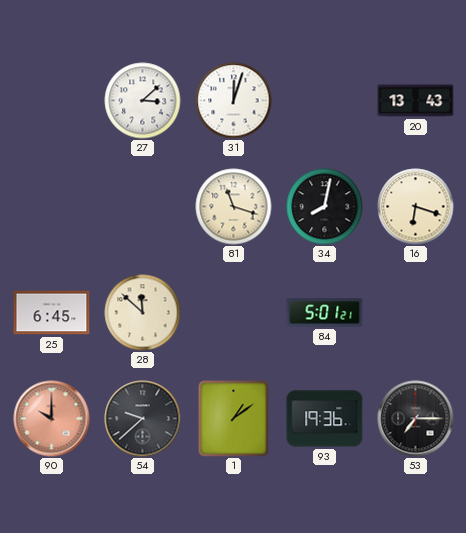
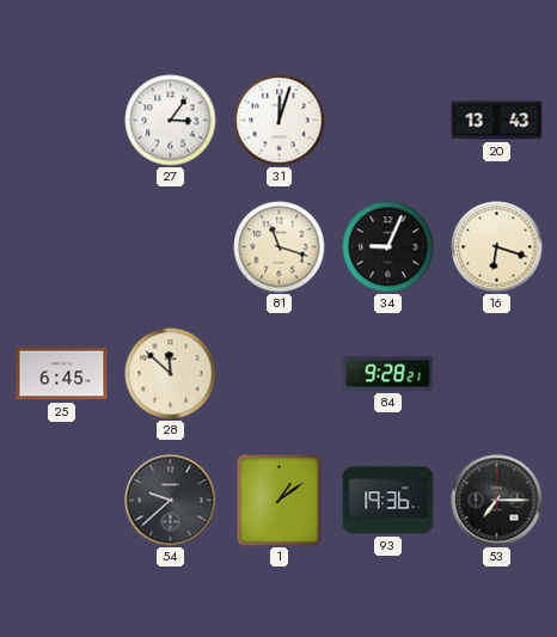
27: 3:08 -> 3:06 (171, 121)
34: 8:02 -> 9:04 (388, 247)
84: 5:01 -> 9:28 (388, 374)
90: 10:00 -> none (52, 419)
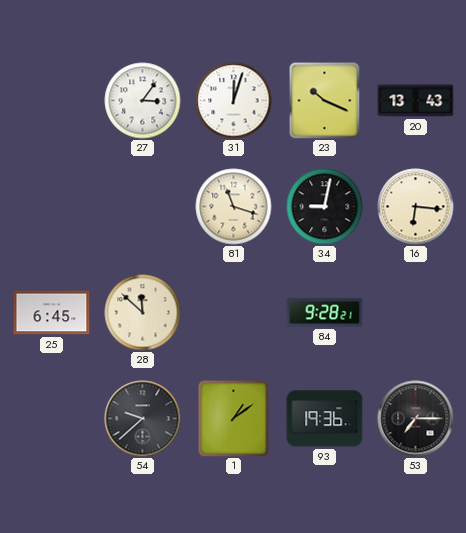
23: none -> 10:19 (325, 100)
34: 9:04 -> 9:02 (325, 207)
16: 6:18 -> 6:16 (416, 207)
